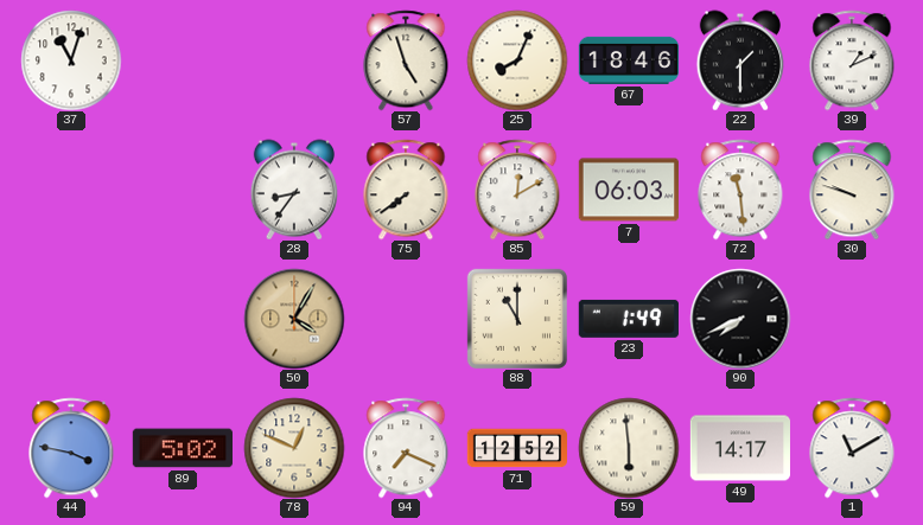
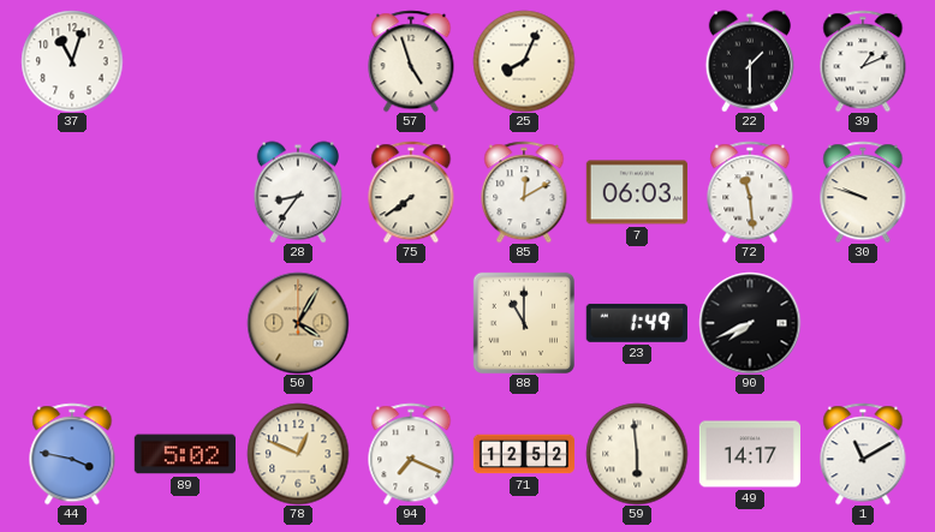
67: 18:46 -> none (629, 60)
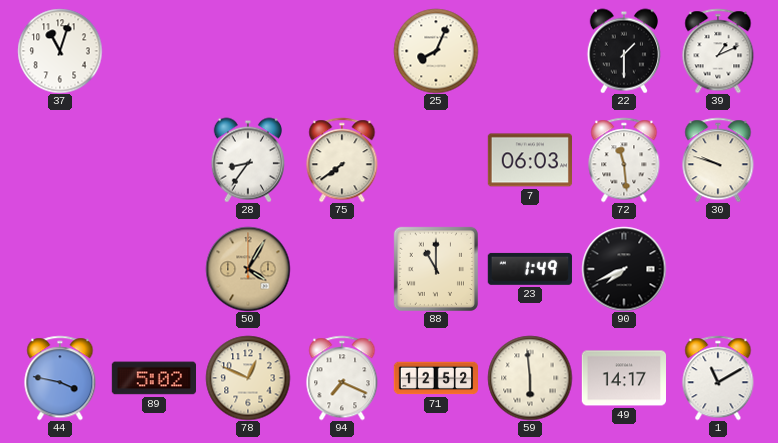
57: 4:57 -> none (411, 61)
85: 12:10 -> none (524, 192)
